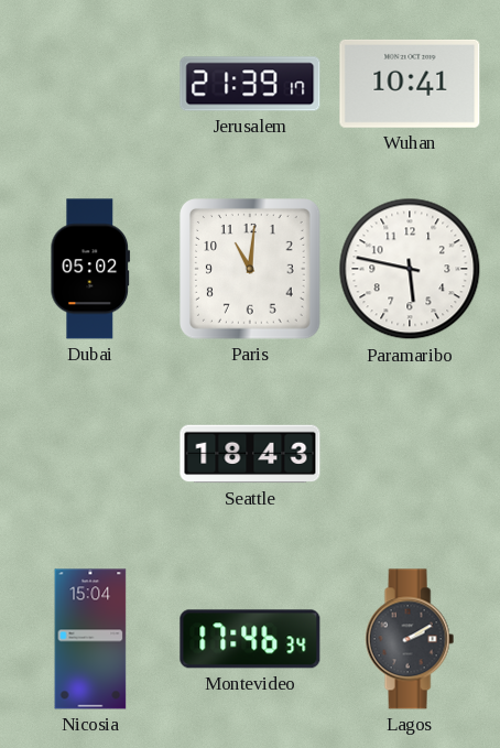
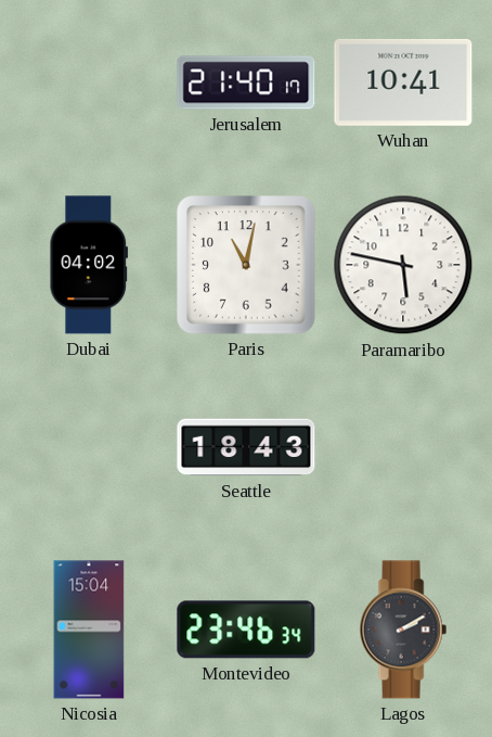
Jerusalem: 21:39 -> 21:40 (246, 82)
Dubai: 05:02 -> 04:02 (89, 265)
Paris: 11:01 -> 11:02 (247, 266)
Montevideo: 17:46 -> 23:46 (246, 630)
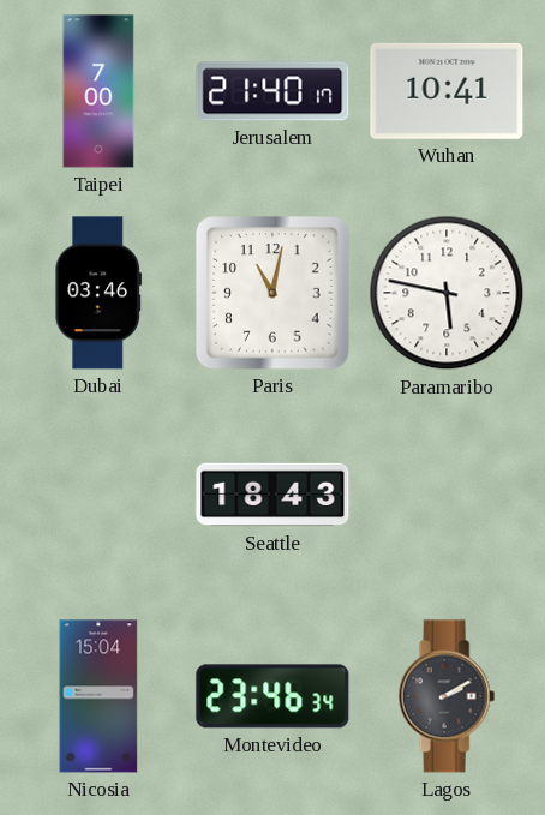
Taipei: none -> 7:00 (98, 91)
Dubai: 04:02 -> 03:46 (98, 293)
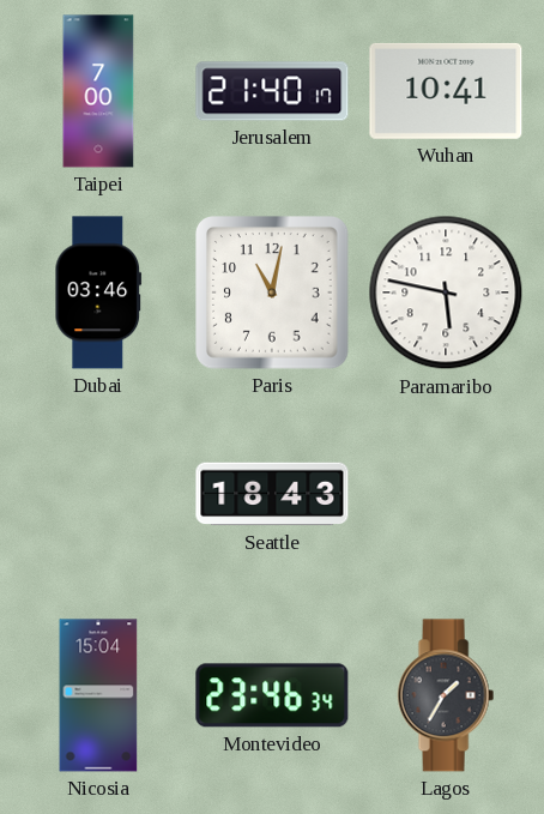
Lagos: 2:10 -> 1:35 (446, 695)
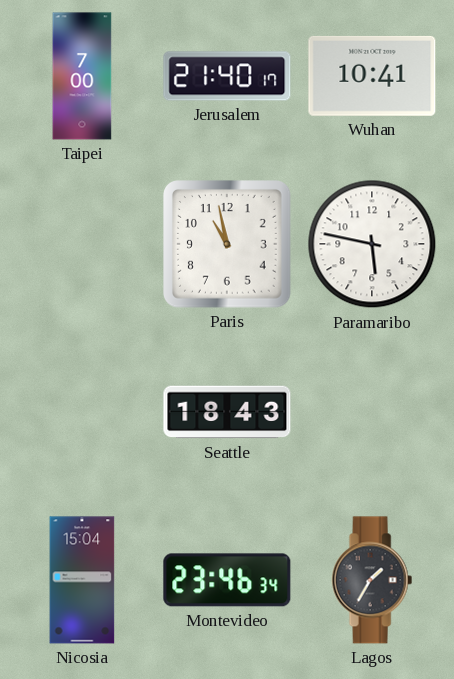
Dubai: 03:46 -> none (98, 293)
Paris: 11:02 -> 10:58 (228, 245)
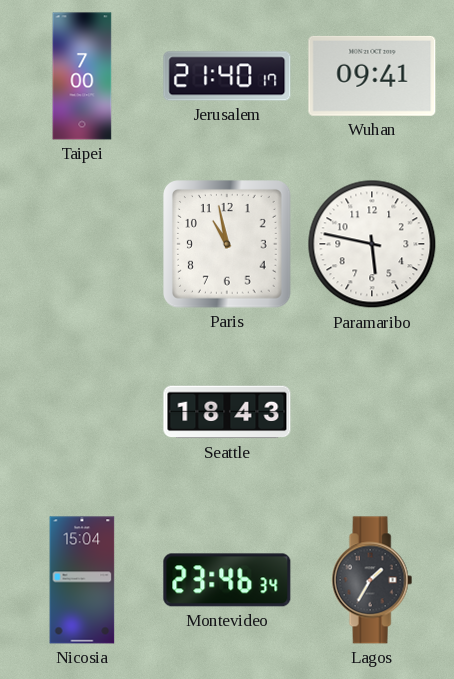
Wuhan: 10:41 -> 09:41 (372, 76)
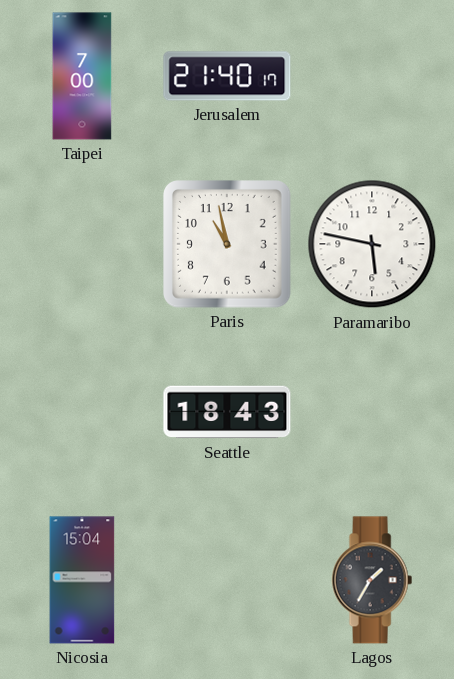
Wuhan: 09:41 -> none (372, 76)
Montevideo: 23:46 -> none (227, 580)
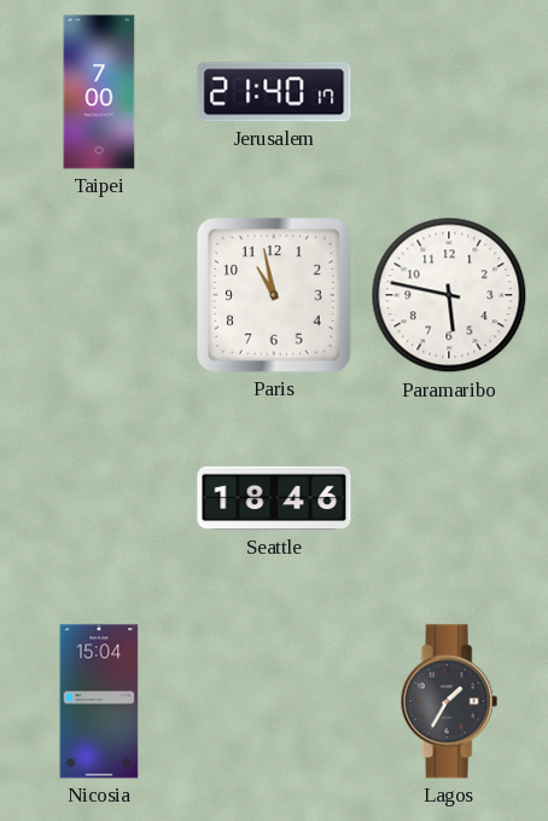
Seattle: 18:43 -> 18:46 (274, 498)
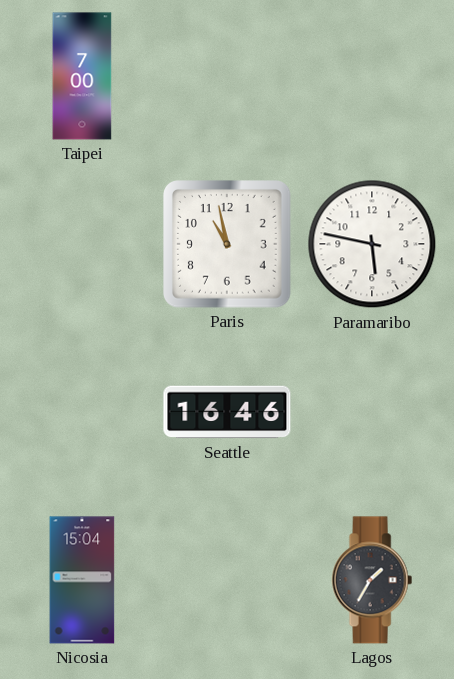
Jerusalem: 21:40 -> none (274, 92)
Seattle: 18:46 -> 16:46 (227, 412)
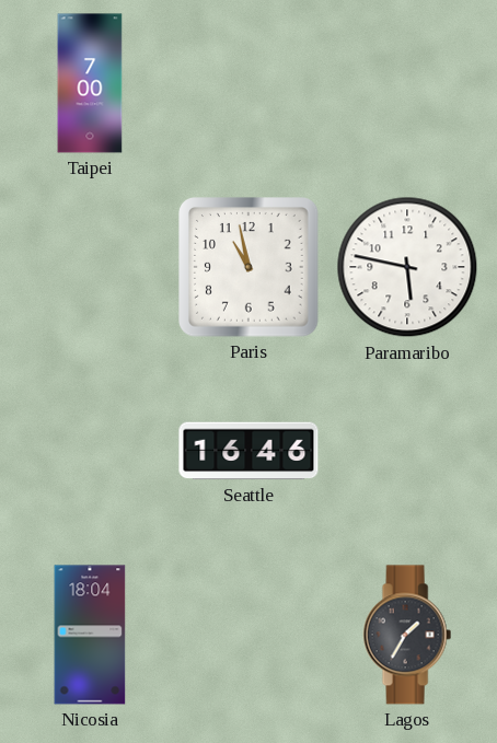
Nicosia: 15:04 -> 18:04 (90, 635)
